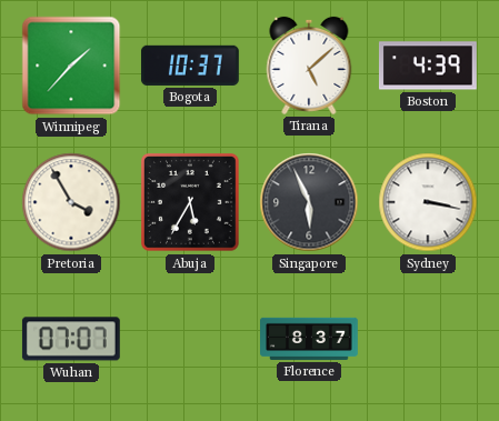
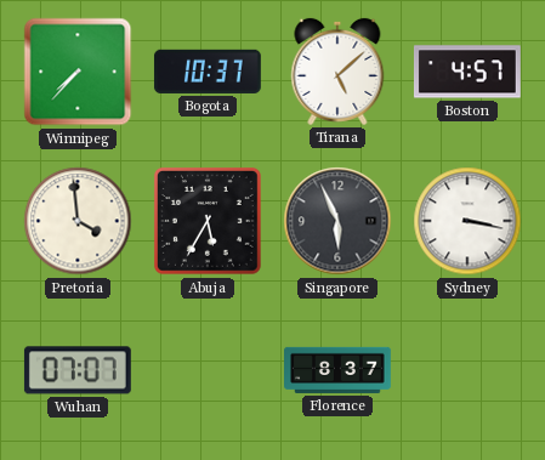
Winnipeg: 1:37 -> 7:37 (78, 72)
Boston: 4:39 -> 4:57 (467, 72)
Pretoria: 3:55 -> 3:59 (78, 221)
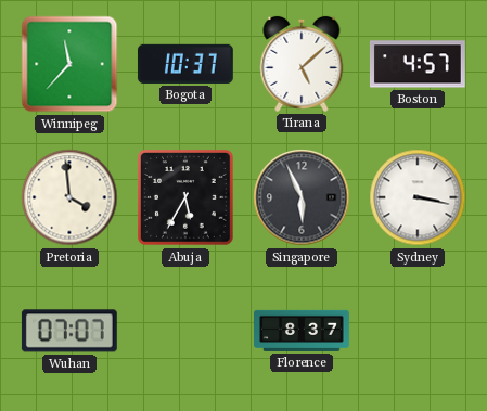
Winnipeg: 7:37 -> 11:37 (69, 64)
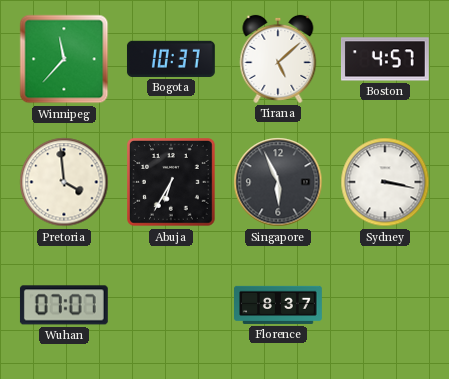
Abuja: 5:35 -> 6:35 (172, 183)
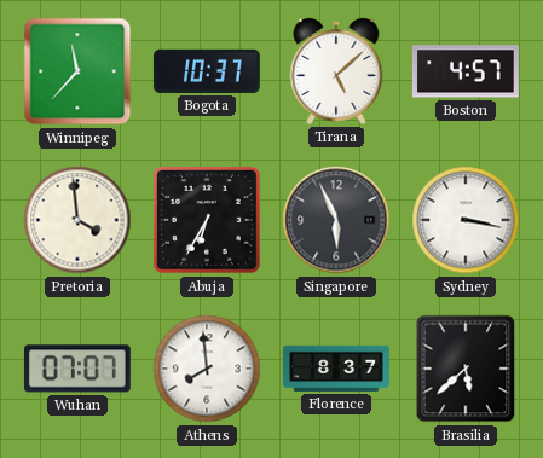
Athens: none -> 7:59 (207, 369)
Brasilia: none -> 5:38 (466, 369)
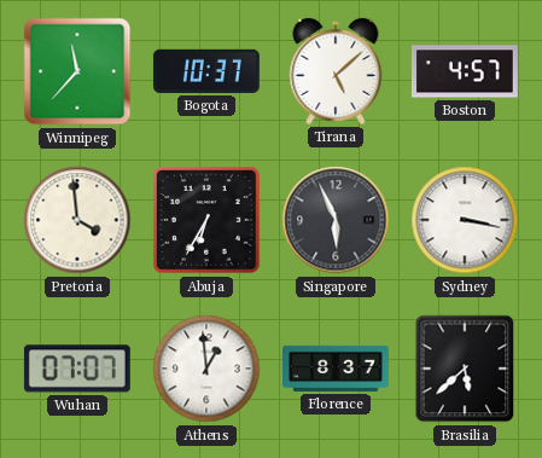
Athens: 7:59 -> 12:59 (206, 369)
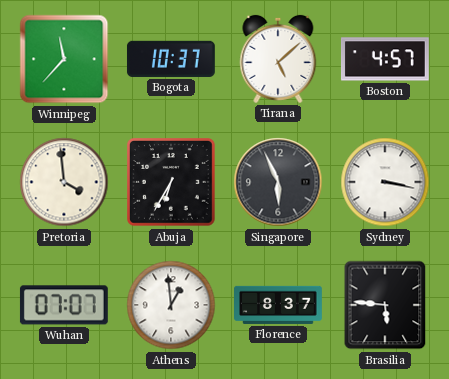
Brasilia: 5:38 -> 5:46 (385, 305)
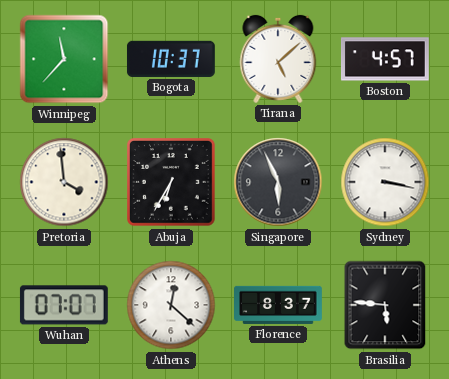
Athens: 12:59 -> 12:22 (171, 305)
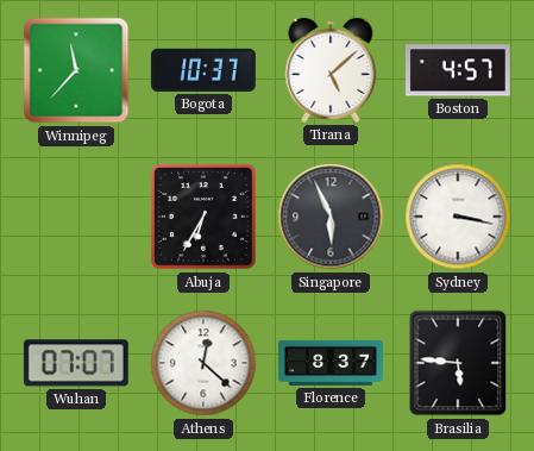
Pretoria: 3:59 -> none (64, 182)
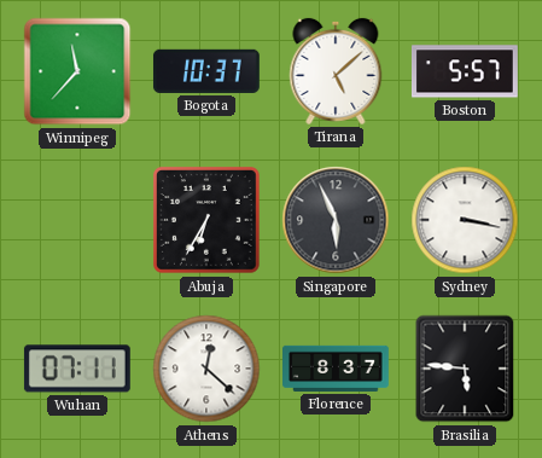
Boston: 4:57 -> 5:57 (465, 71)
Wuhan: 07:07 -> 07:11 (77, 369)
